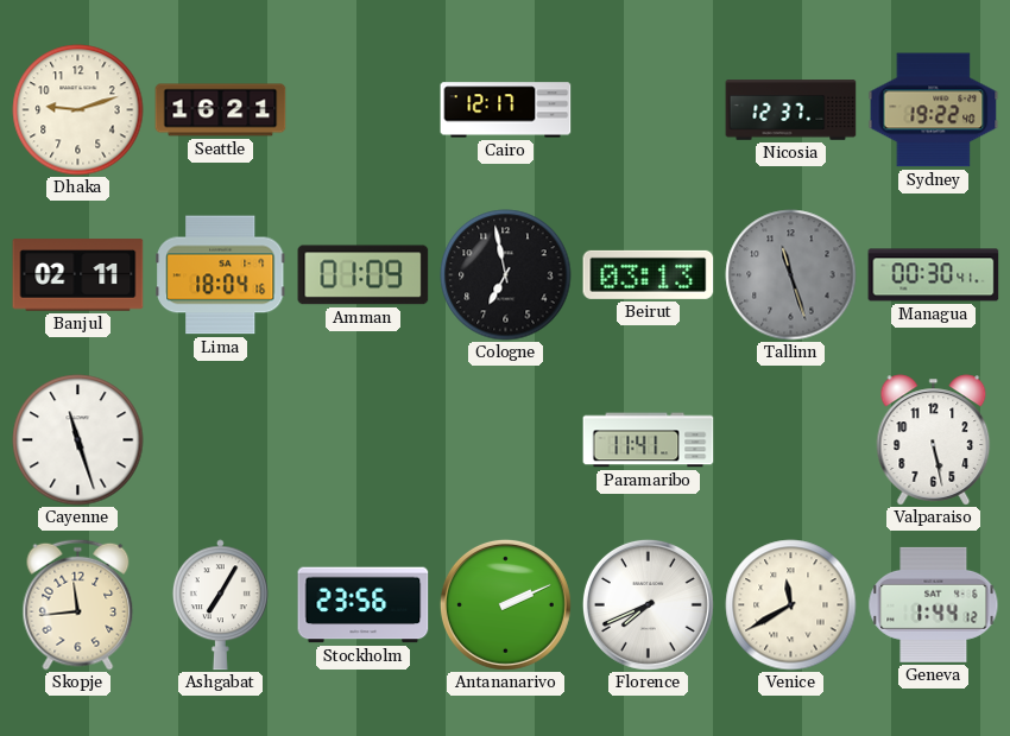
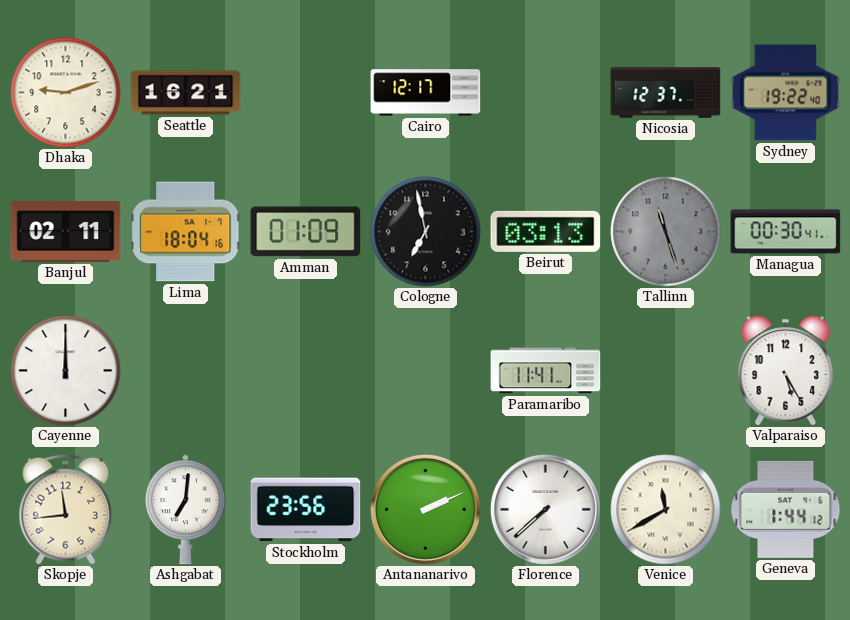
Cayenne: 11:27 -> 12:00 (66, 371)
Valparaiso: 5:28 -> 5:25 (786, 371)
Ashgabat: 7:05 -> 7:01 (185, 510)
Florence: 7:41 -> 7:38 (545, 509)
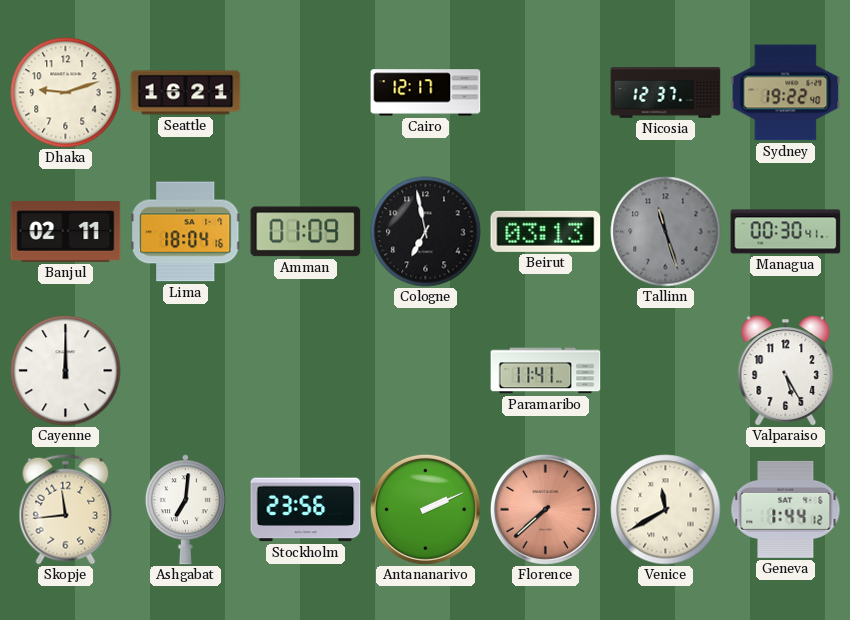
Florence dial: white -> salmon (545, 509)
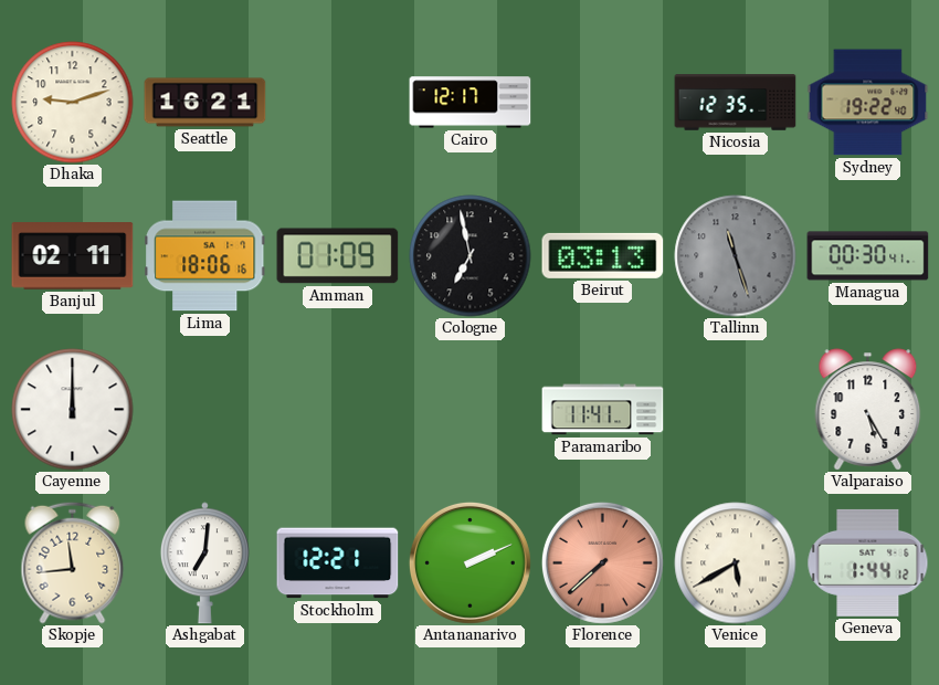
Nicosia: 12:37 -> 12:35 (736, 103)
Lima: 18:04 -> 18:06 (205, 256)
Stockholm: 23:56 -> 12:21 (338, 563)
Venice: 11:40 -> 5:40 (736, 563)
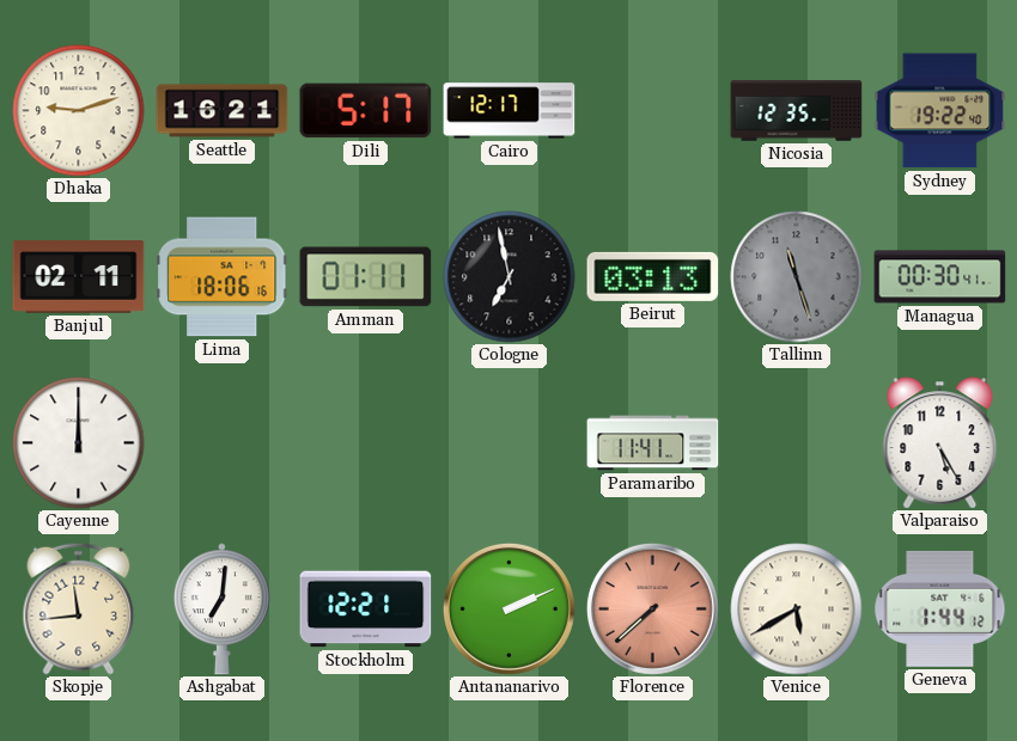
Dili: none -> 5:17 (366, 111)
Amman: 01:09 -> 01:11 (366, 277)
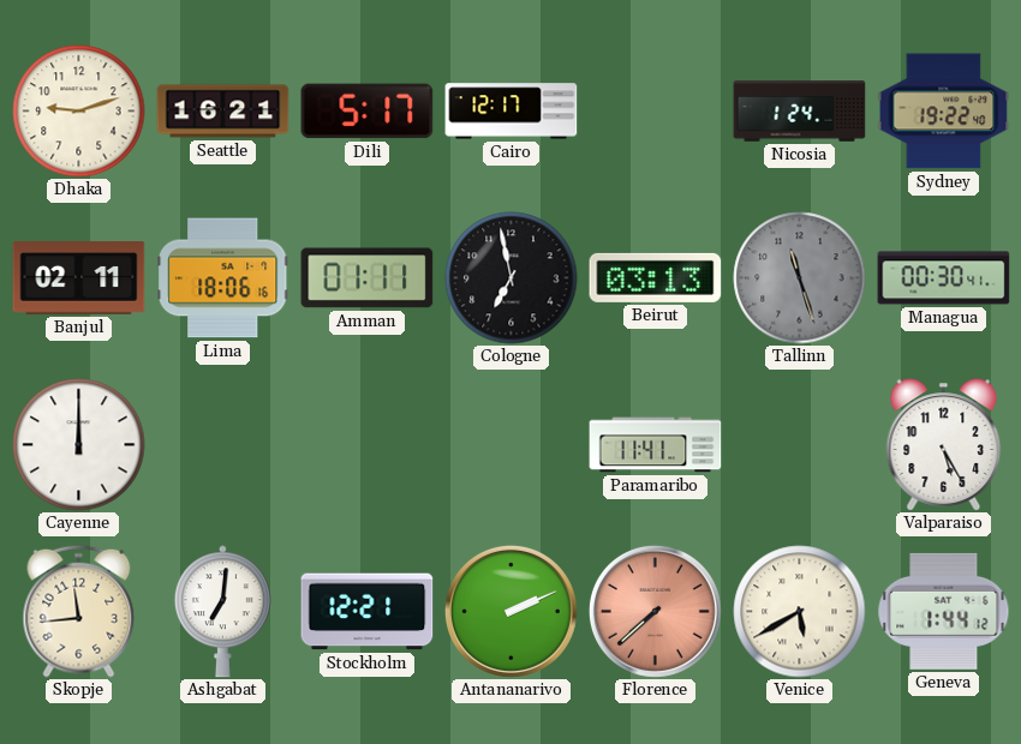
Nicosia: 12:35 -> 1:24 (800, 112)
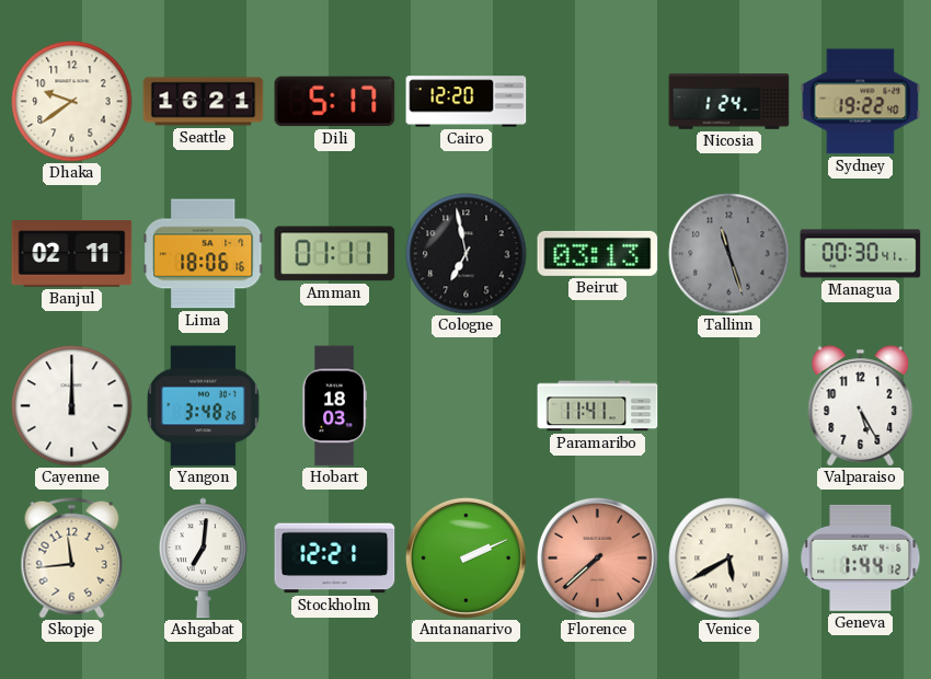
Dhaka: 9:12 -> 9:39 (72, 102)
Cairo: 12:17 -> 12:20 (467, 102)
Yangon: none -> 3:48 (203, 406)
Hobart: none -> 18:03 (334, 406)
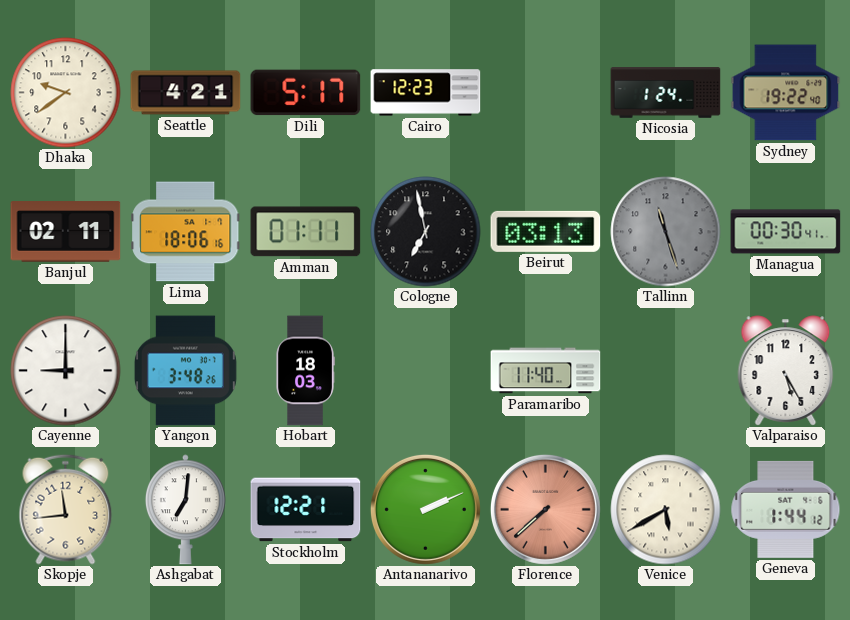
Seattle: 16:21 -> 4:21 (186, 93)
Cairo: 12:20 -> 12:23 (426, 93)
Cayenne: 12:00 -> 9:00 (66, 371)
Paramaribo: 11:41 -> 11:40 (546, 371)
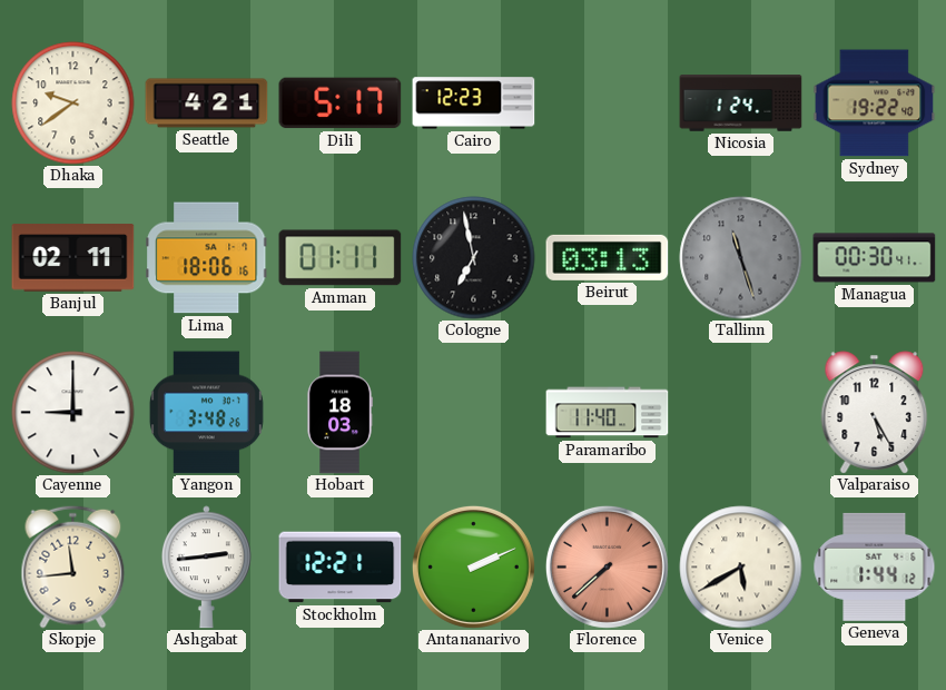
Ashgabat: 7:01 -> 2:44 (206, 568)
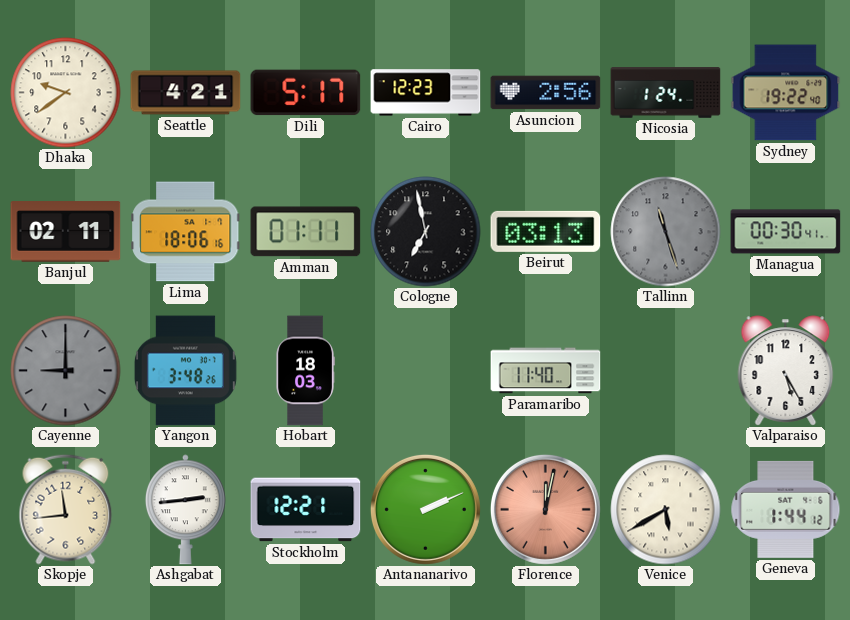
Asuncion: none -> 2:56 (546, 93)
Cayenne dial: white -> grey (66, 371)
Florence: 7:38 -> 12:02 (545, 509)
